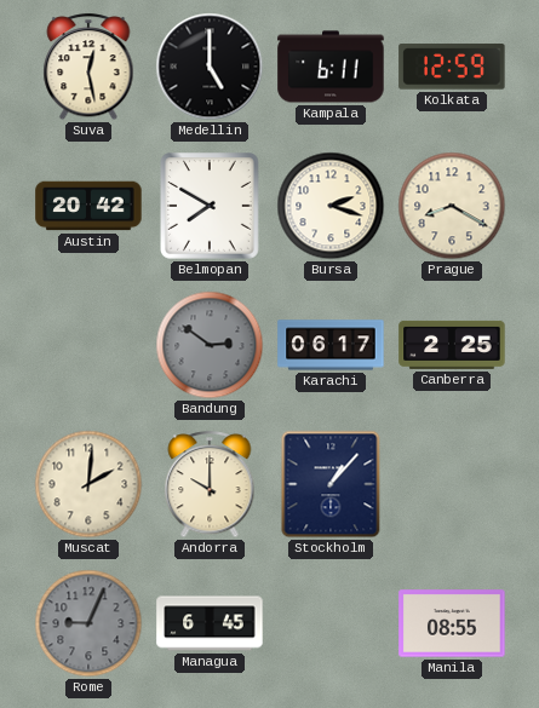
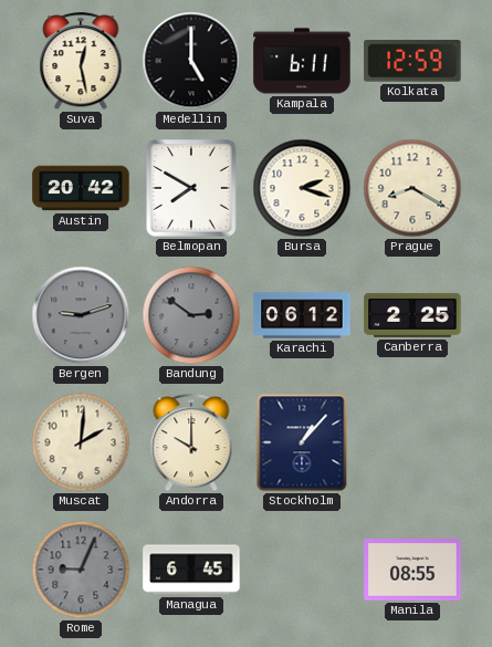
Bergen: none -> 9:12 (81, 315)
Karachi: 06:17 -> 06:12 (302, 315)
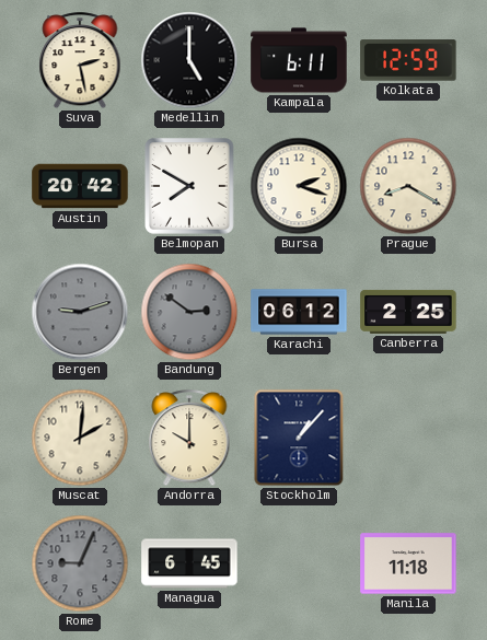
Suva: 12:28 -> 2:28 (80, 61)
Manila: 08:55 -> 11:18 (408, 563)
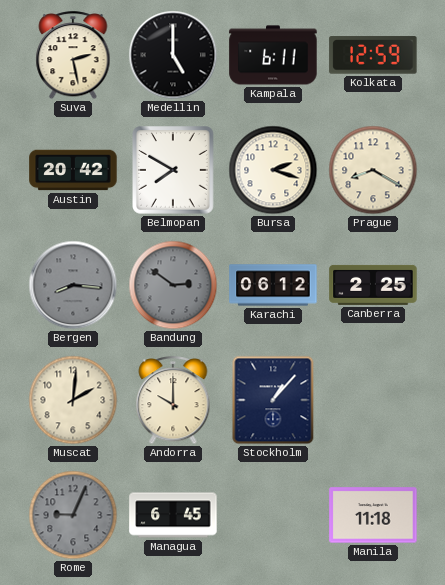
Bergen: 9:12 -> 8:16 (73, 285)
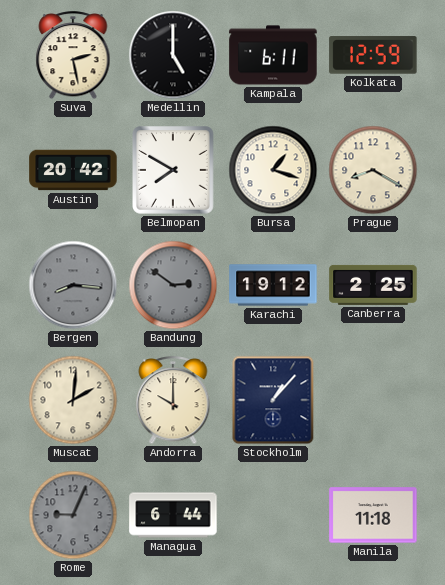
Bursa: 2:18 -> 1:18 (273, 170)
Karachi: 06:12 -> 19:12 (273, 285)
Managua: 6:45 -> 6:44 (173, 515)
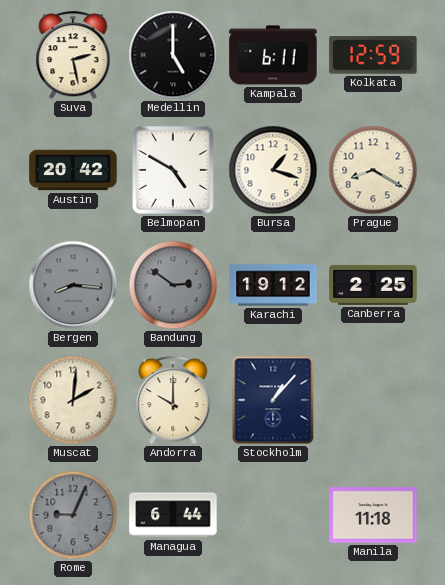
Belmopan: 7:50 -> 4:50 (174, 171)
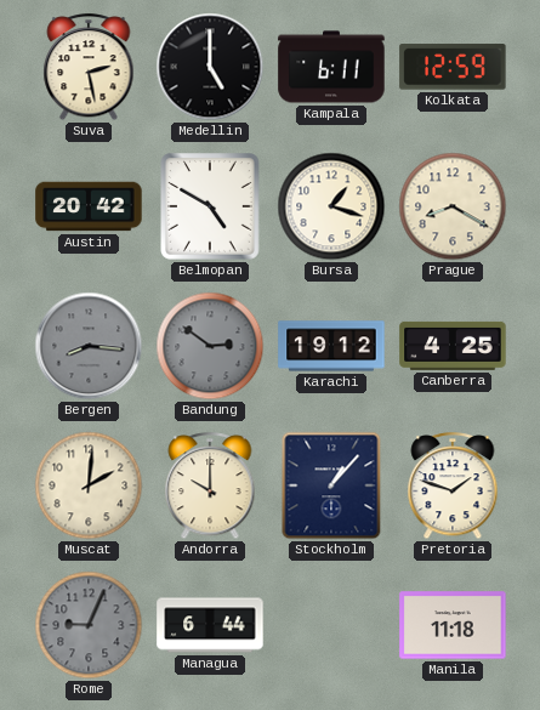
Canberra: 2:25 -> 4:25 (453, 346)
Pretoria: none -> 1:48 (453, 487)
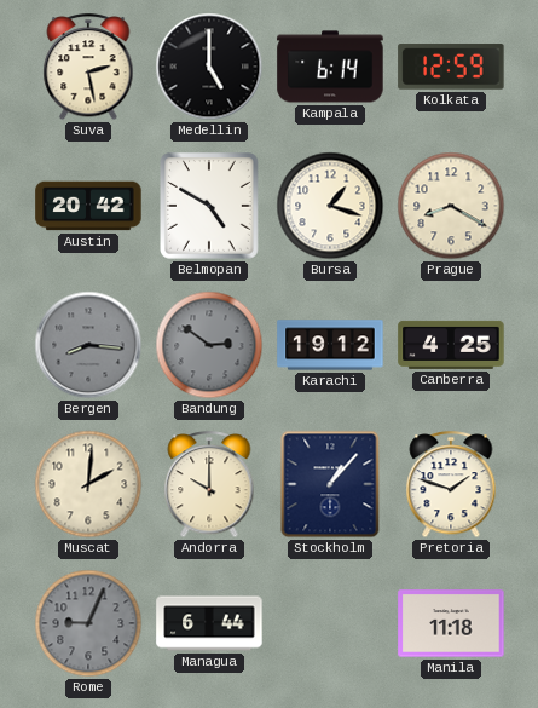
Kampala: 6:11 -> 6:14 (330, 67)
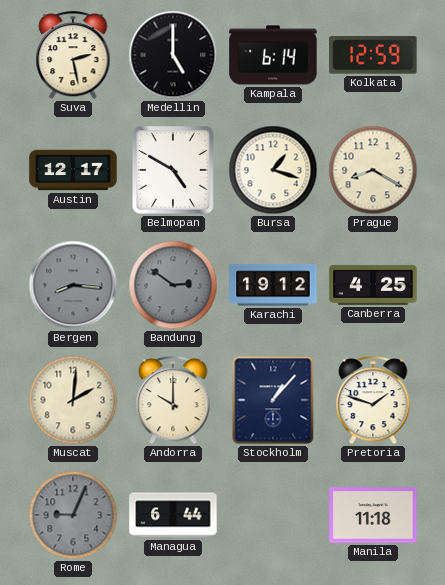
Austin: 20:42 -> 12:17 (73, 170)
